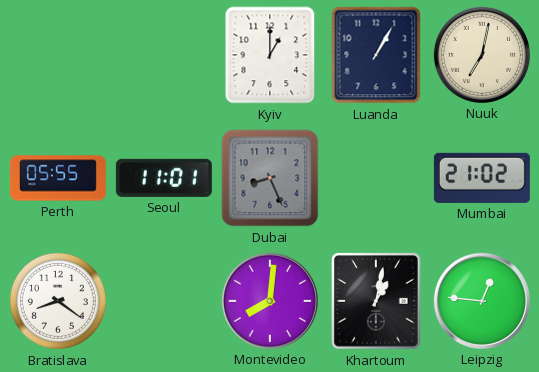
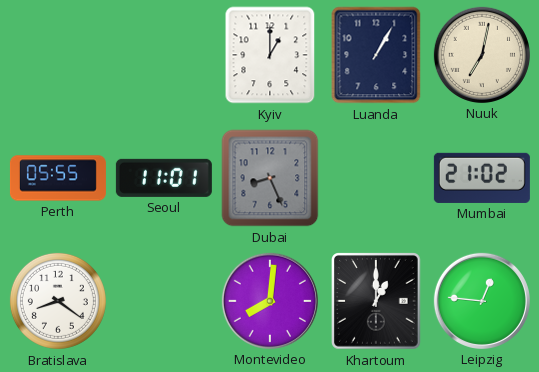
Khartoum: 1:02 -> 1:00 (377, 301)
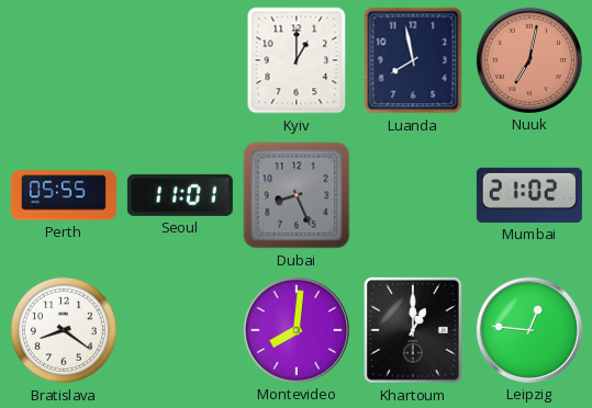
Luanda: 1:05 -> 7:58 (413, 60)
Nuuk dial: cream -> salmon (529, 60)
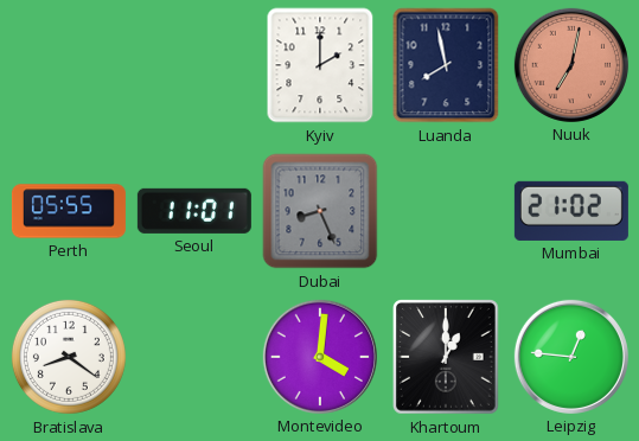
Kyiv: 1:00 -> 2:00 (320, 65)
Montevideo: 8:01 -> 4:01 (320, 357)
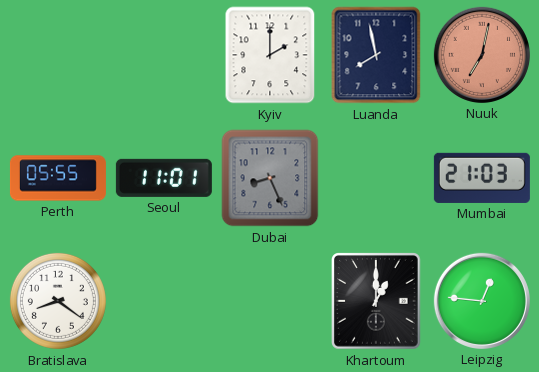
Mumbai: 21:02 -> 21:03 (482, 178)
Montevideo: 4:01 -> none (320, 357)
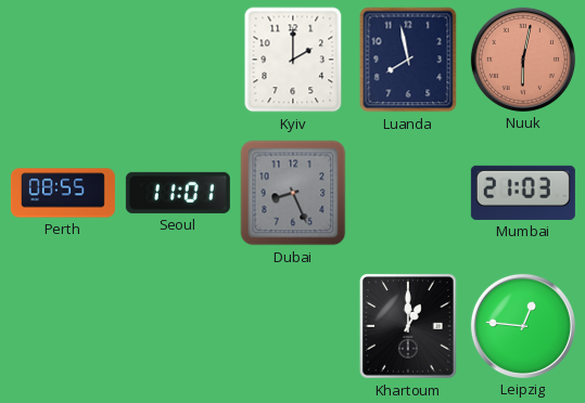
Nuuk: 7:02 -> 6:02 (523, 60)
Perth: 05:55 -> 08:55 (63, 193)
Bratislava: 8:21 -> none (58, 301)
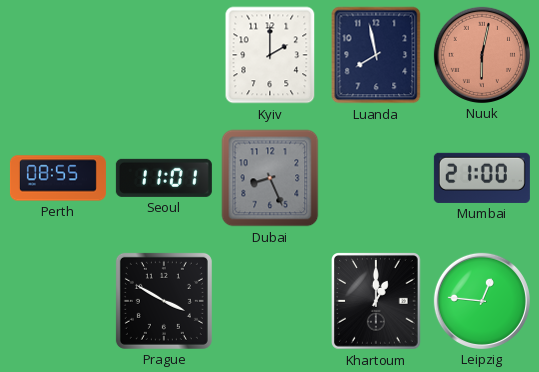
Mumbai: 21:03 -> 21:00 (482, 178)
Prague: none -> 3:50 (164, 301)
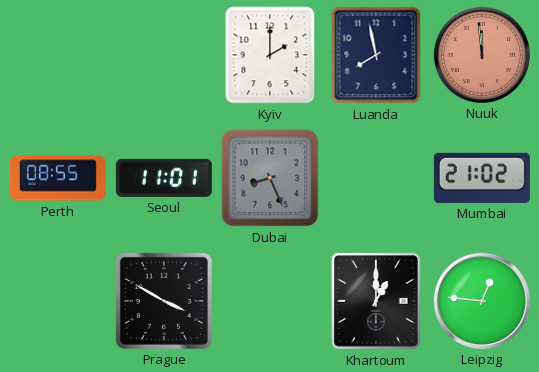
Nuuk: 6:02 -> 11:59 (482, 55)
Mumbai: 21:00 -> 21:02 (482, 178)
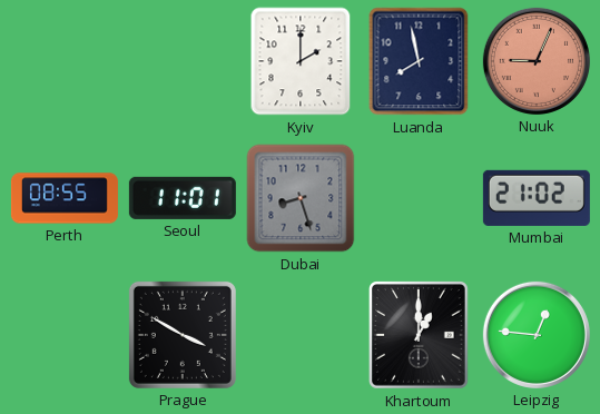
Nuuk: 11:59 -> 9:04 (537, 61)
Dubai: 8:26 -> 8:27 (301, 198)
